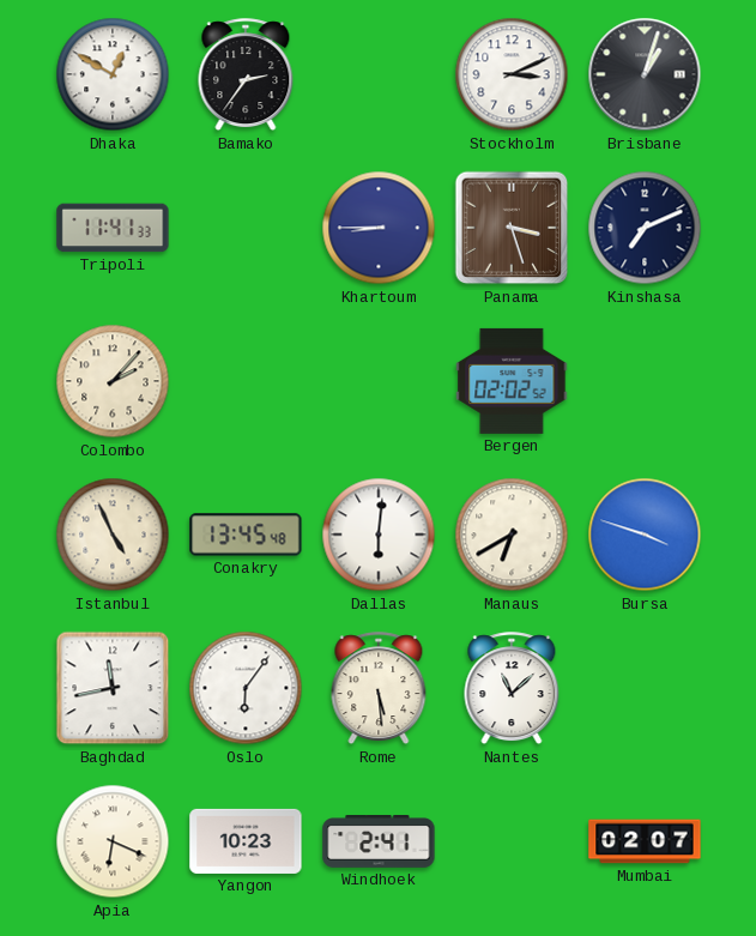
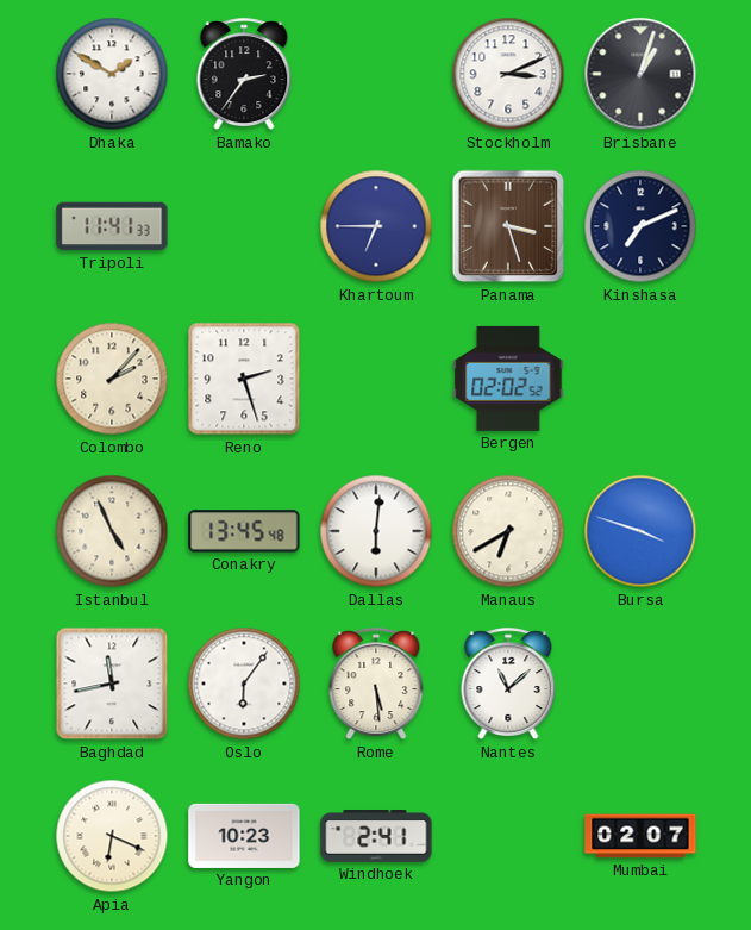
Dhaka: 12:50 -> 1:50 (112, 74)
Khartoum: 8:45 -> 6:45 (376, 226)
Reno: none -> 2:27 (244, 379)
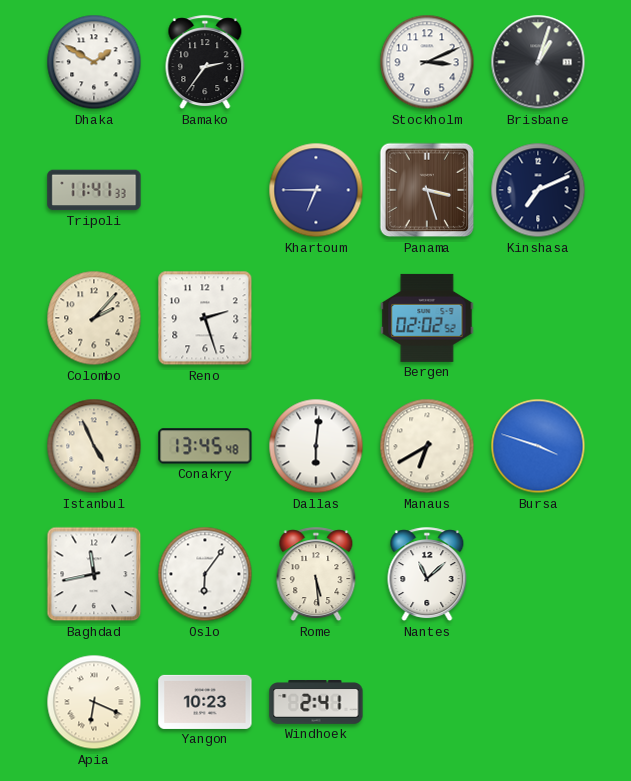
Mumbai: 02:07 -> none (640, 836)
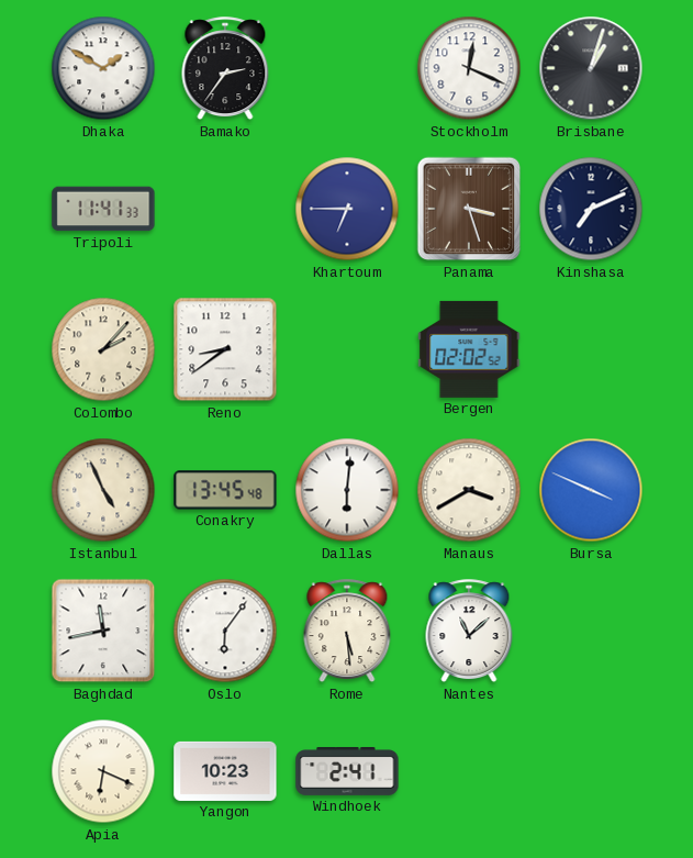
Stockholm: 3:11 -> 12:19 (469, 68)
Reno: 2:27 -> 8:39 (225, 349)
Manaus: 6:40 -> 3:40 (469, 490)
Bursa: 3:48 -> 3:49 (591, 490)
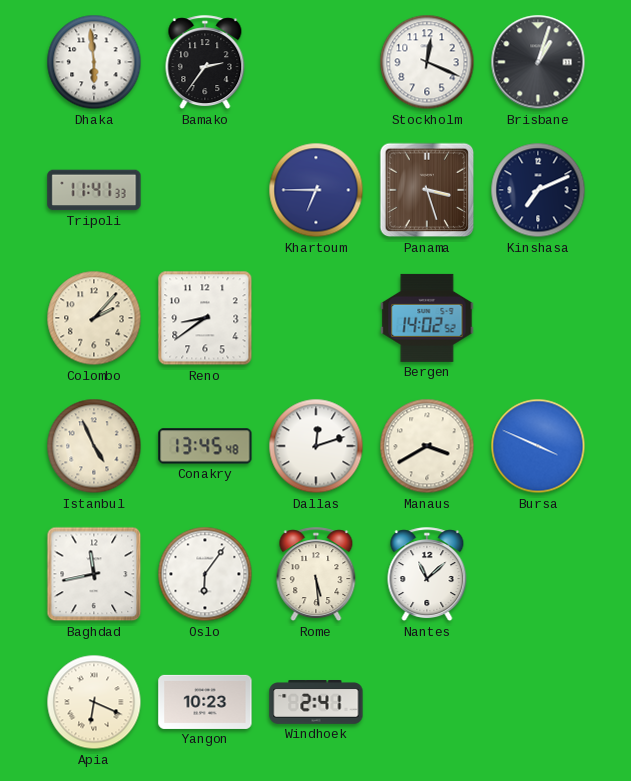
Dhaka: 1:50 -> 5:59 (94, 62)
Bergen: 02:02 -> 14:02 (427, 318)
Dallas: 6:01 -> 12:12 (316, 446)
